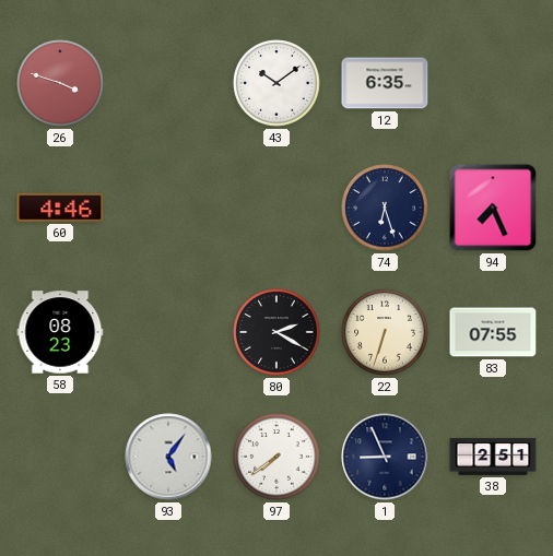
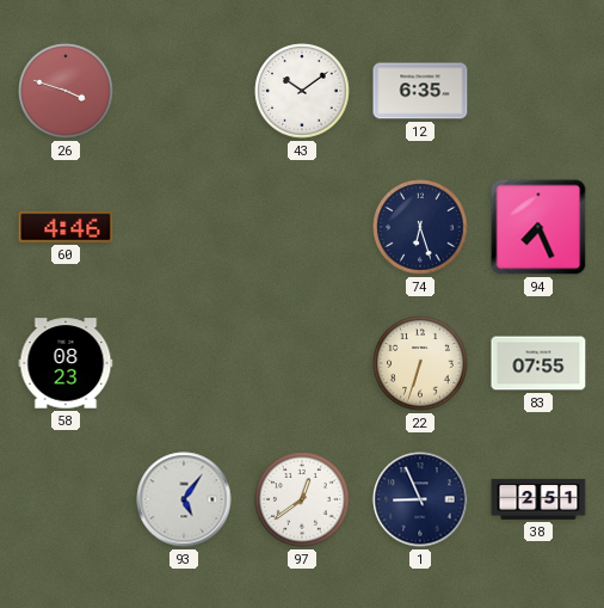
80: 2:20 -> none (276, 332)
97: 7:39 -> 12:39 (302, 499)
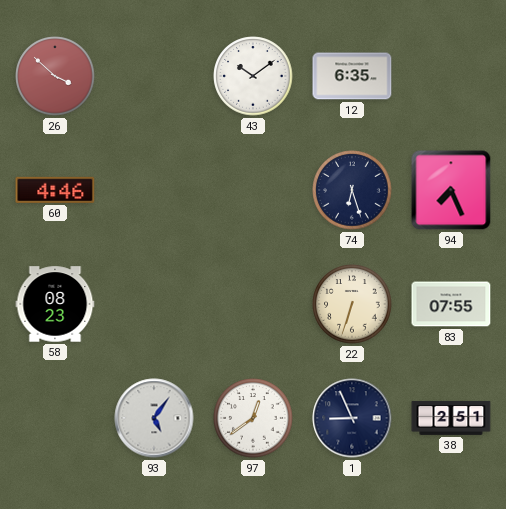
26: 3:48 -> 3:52 (55, 76)
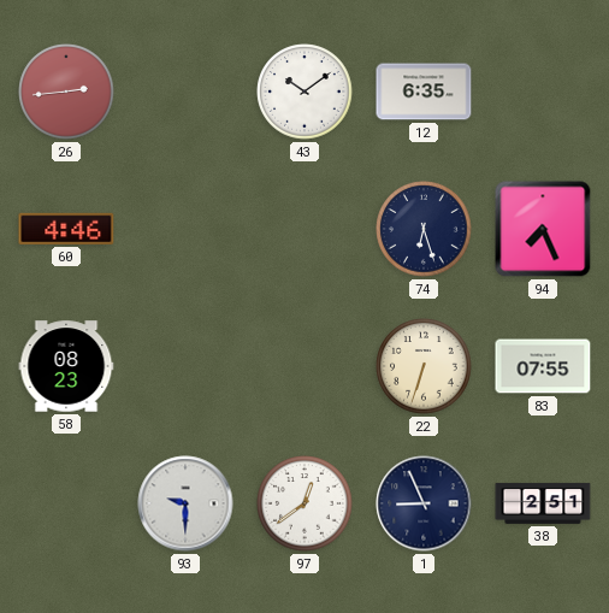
26: 3:52 -> 2:44 (66, 92)
93: 5:06 -> 9:30 (185, 503)
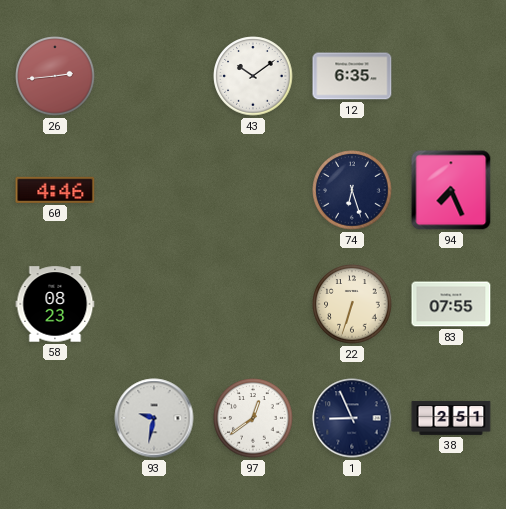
93: 9:30 -> 9:32 (154, 418)
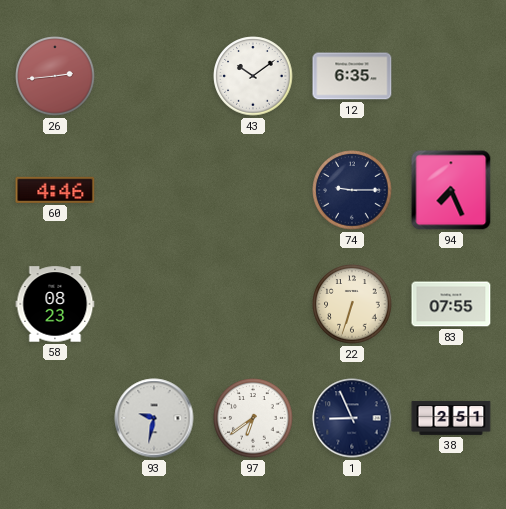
74: 6:27 -> 9:15 (352, 190)
97: 12:39 -> 6:39 (253, 418)
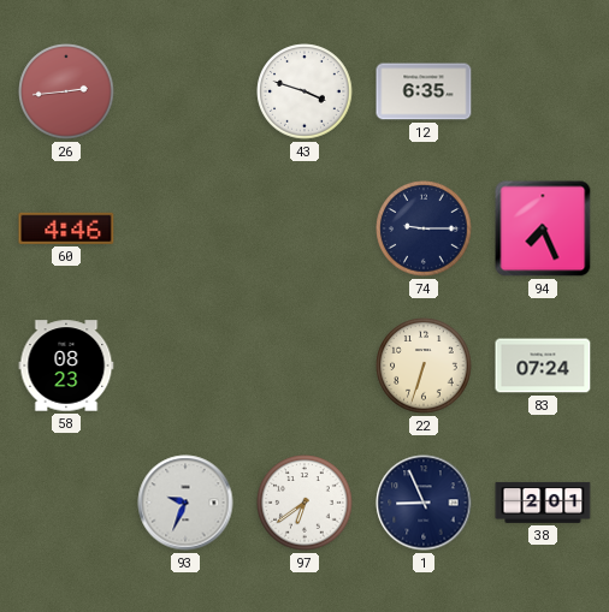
43: 10:09 -> 3:48 (304, 91)
83: 07:55 -> 07:24 (543, 366)
93: 9:32 -> 9:34 (185, 503)
38: 2:51 -> 2:01 (543, 503)
